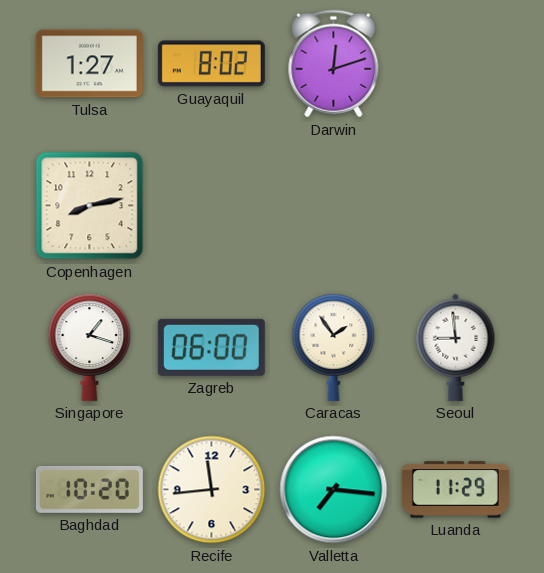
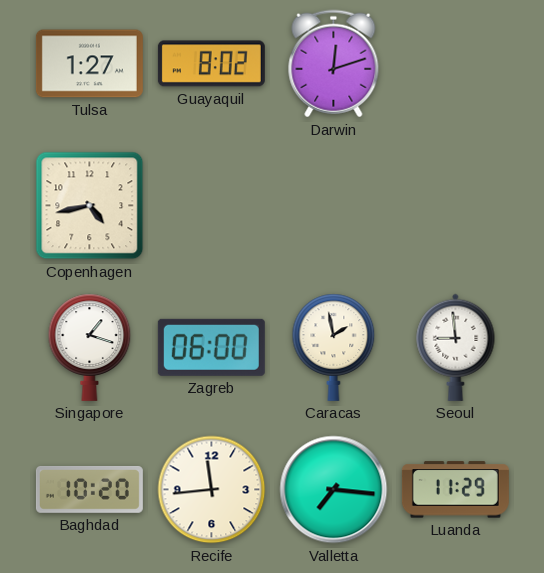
Copenhagen: 8:13 -> 4:43 (90, 206)
Caracas: 1:54 -> 1:58 (334, 347)
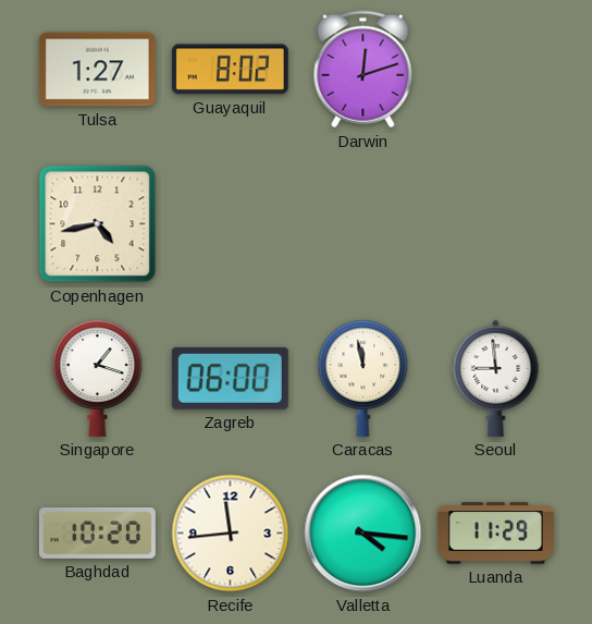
Caracas: 1:58 -> 11:58 (363, 378)
Valletta: 7:16 -> 4:16 (363, 534)
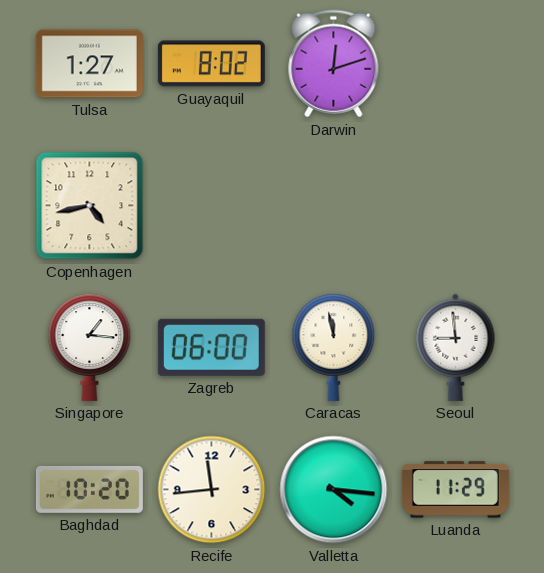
Singapore: 1:18 -> 1:16 (90, 347)
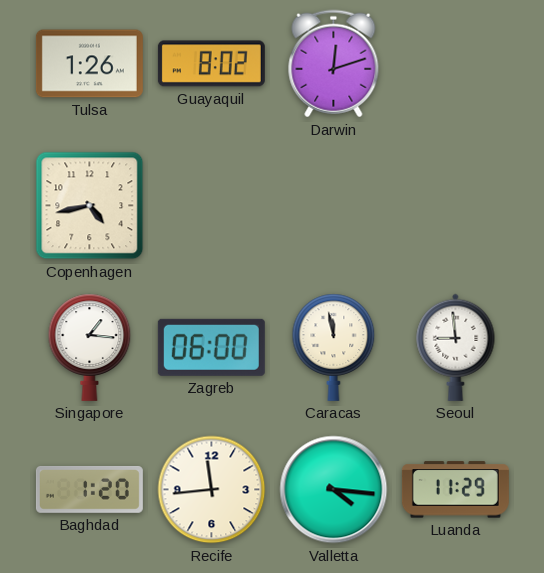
Tulsa: 1:27 -> 1:26 (89, 64)
Baghdad: 10:20 -> 1:20 (89, 489)
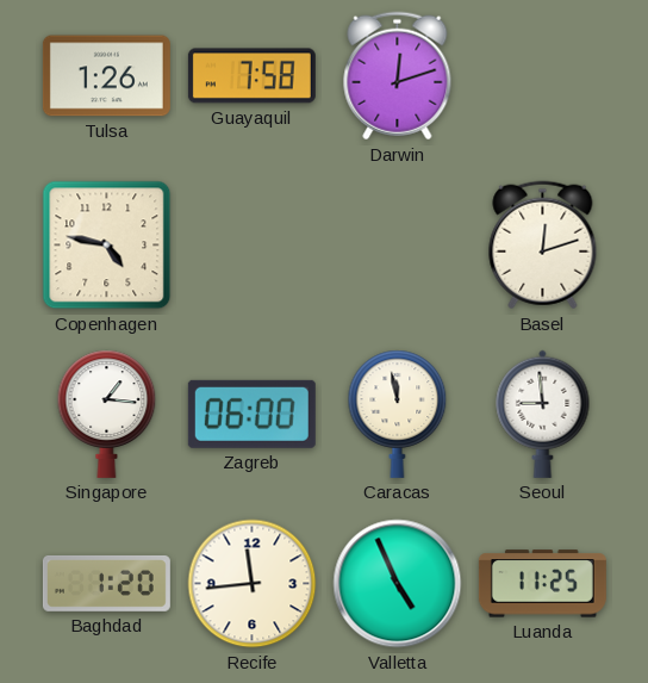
Guayaquil: 8:02 -> 7:58 (251, 76)
Copenhagen: 4:43 -> 4:47 (107, 246)
Basel: none -> 12:12 (543, 246)
Valletta: 4:16 -> 4:56 (398, 584)
Luanda: 11:29 -> 11:25 (542, 584)
